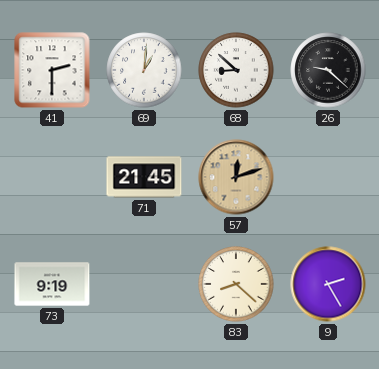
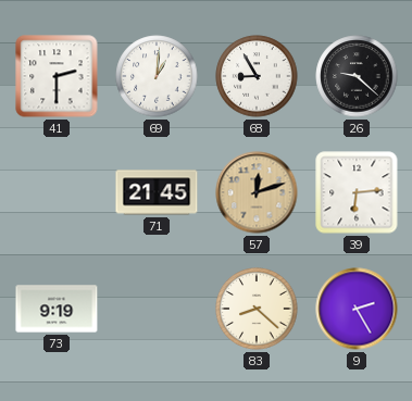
68: 8:52 -> 8:55 (257, 76)
39: none -> 6:14 (357, 192)
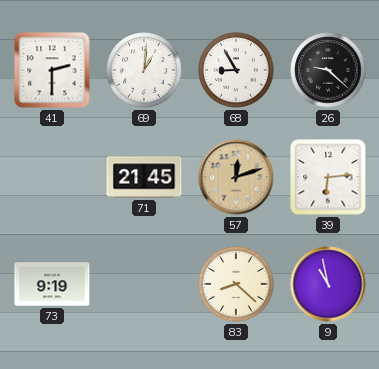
9: 2:25 -> 10:58 (328, 284)
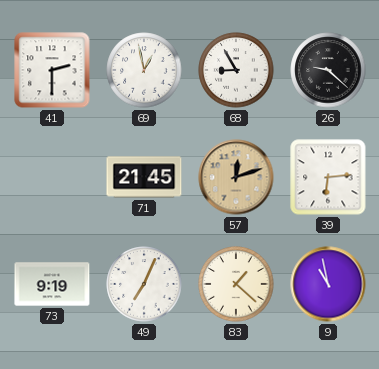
69: 1:01 -> 12:58 (144, 70)
49: none -> 7:04 (144, 284)
83: 8:22 -> 1:22 (236, 284)
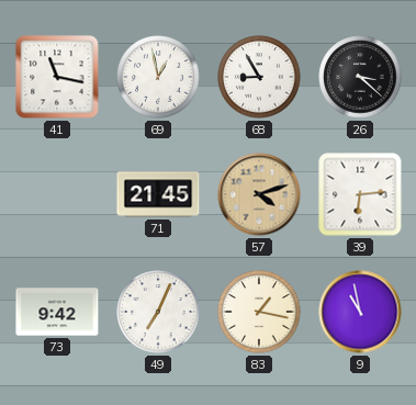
41: 2:30 -> 11:17 (57, 77)
26: 9:22 -> 3:22 (360, 77)
57: 12:12 -> 4:12 (259, 194)
73: 9:19 -> 9:42 (57, 312)
83: 1:22 -> 1:17 (259, 312)
